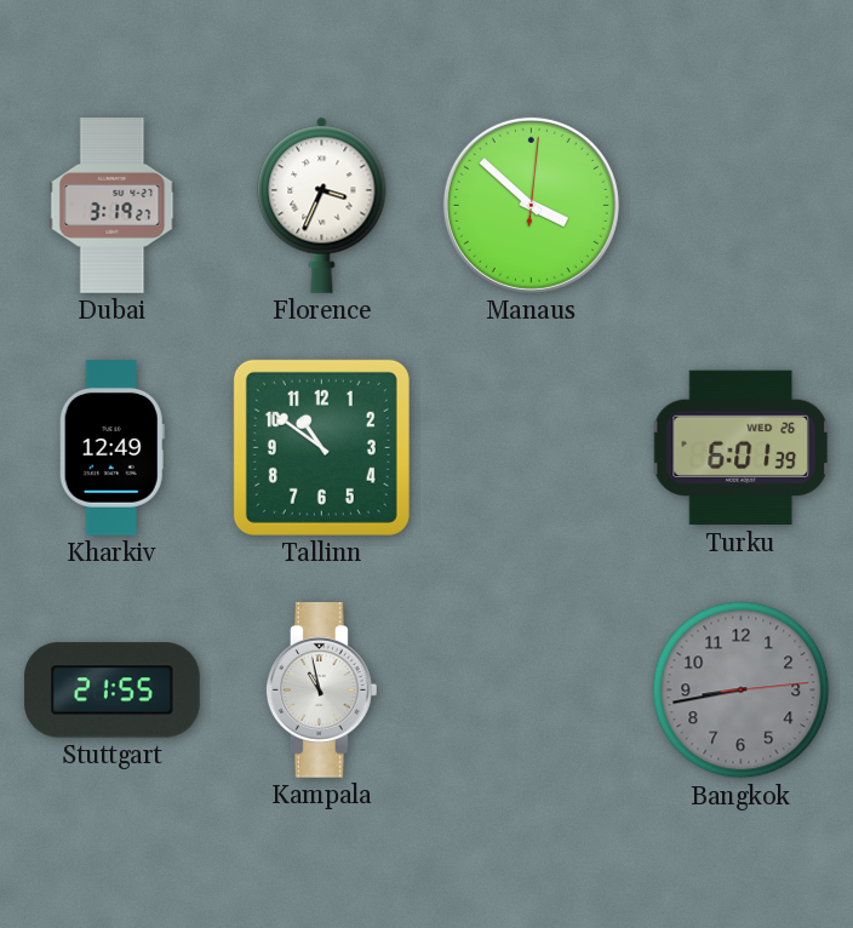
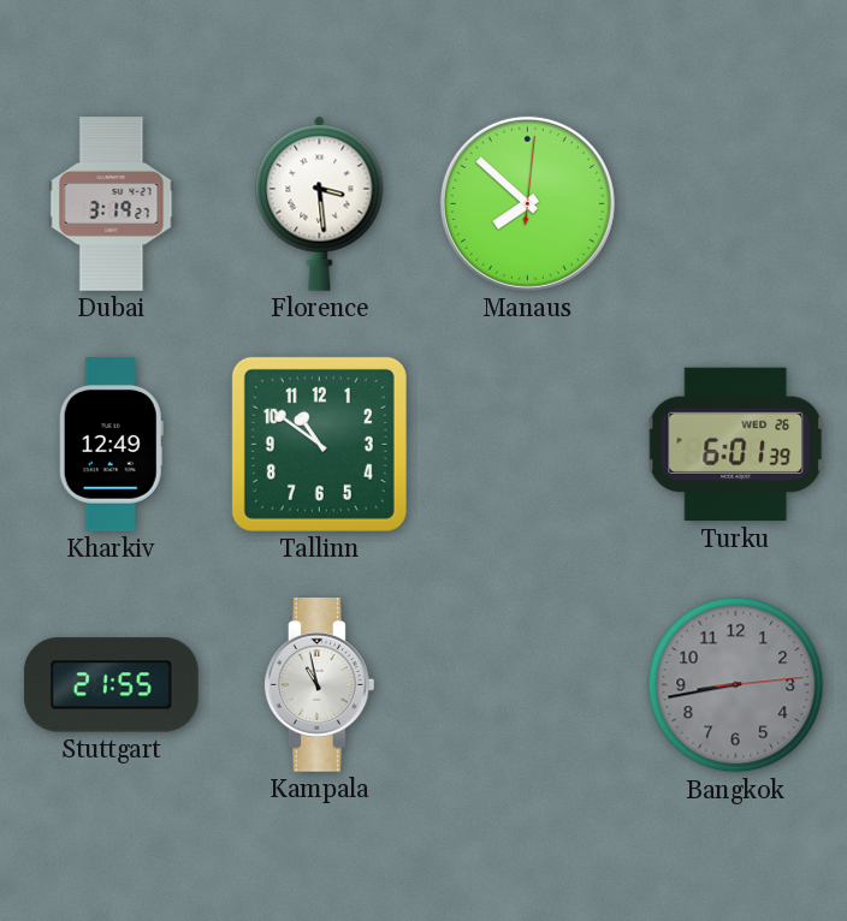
Florence: 3:34 -> 3:29 (320, 203)
Manaus: 3:52 -> 7:52 (527, 203)
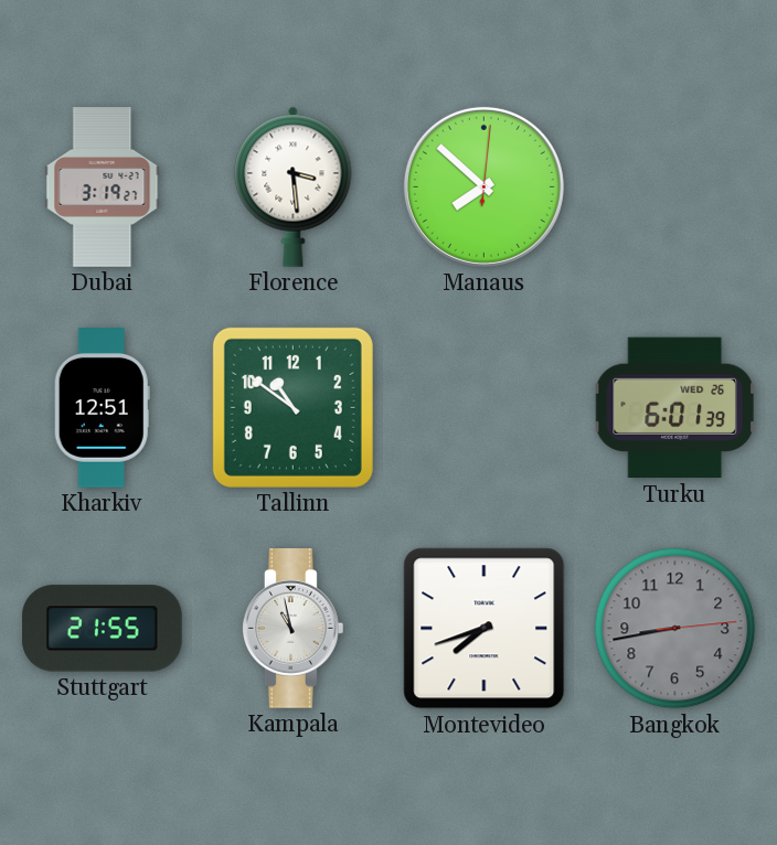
Kharkiv: 12:49 -> 12:51 (102, 408)
Montevideo: none -> 7:42 (485, 629)
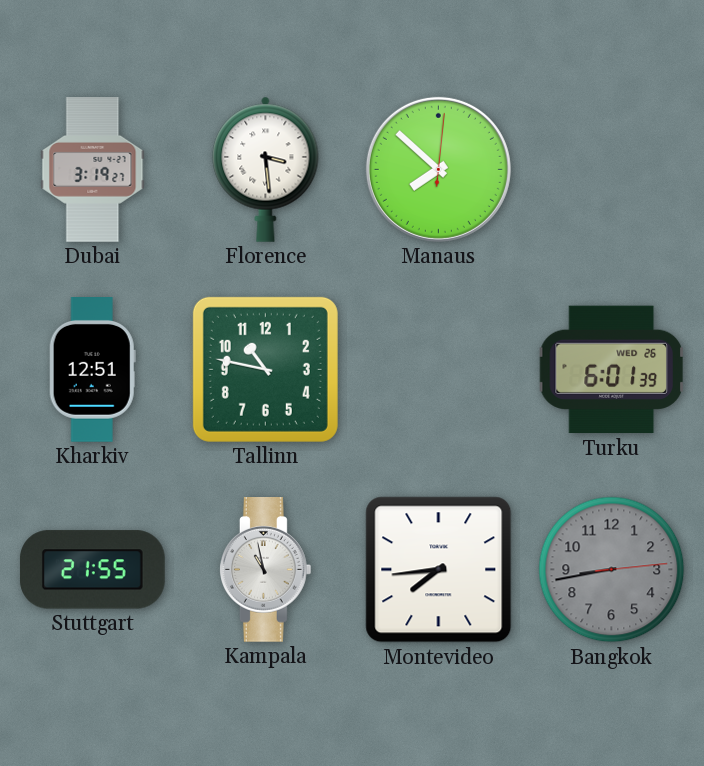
Tallinn: 10:51 -> 10:47 (265, 369)
Montevideo: 7:42 -> 7:44 (439, 570)
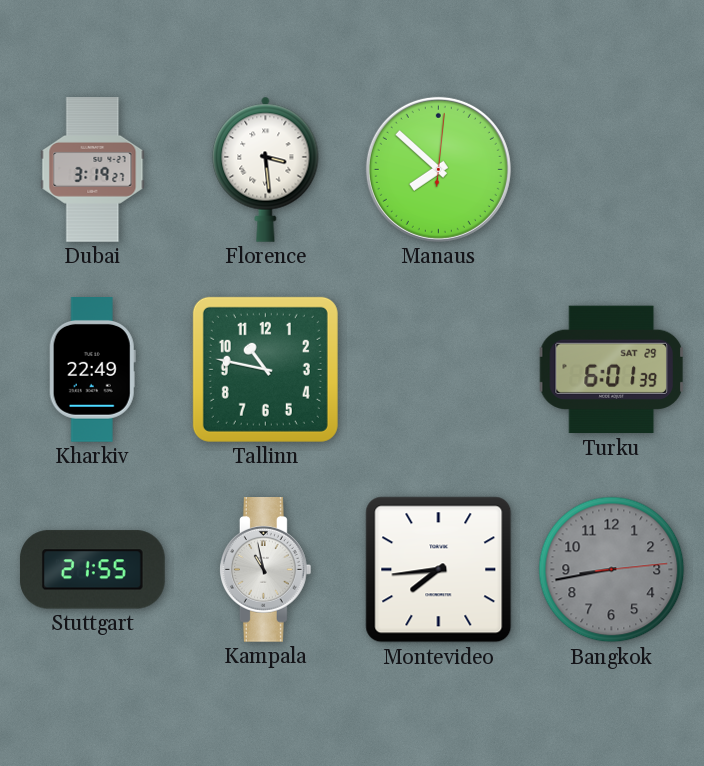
Kharkiv: 12:51 -> 22:49 (92, 370)
Turku date: WED 26 -> SAT 29 (611, 370)
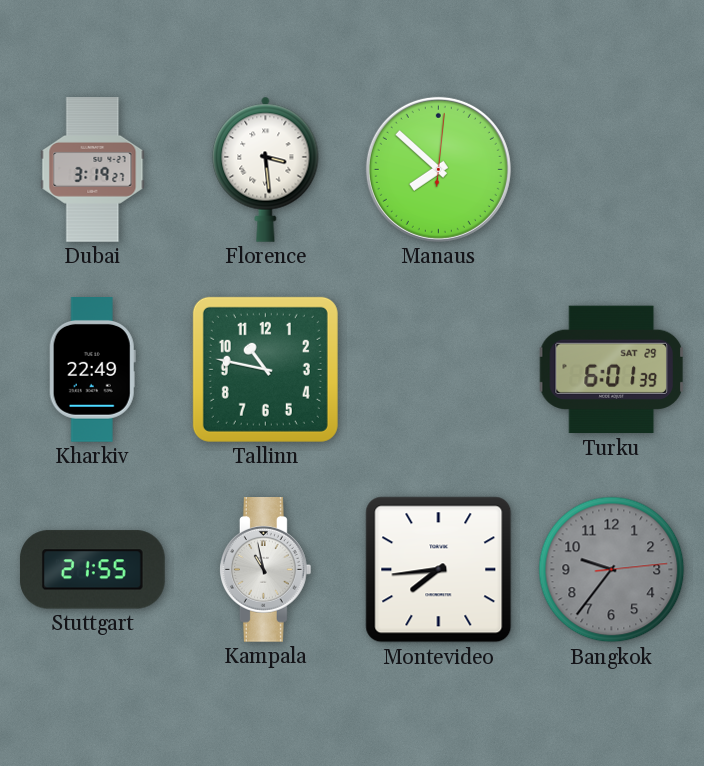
Bangkok: 8:43 -> 9:36 (612, 570)
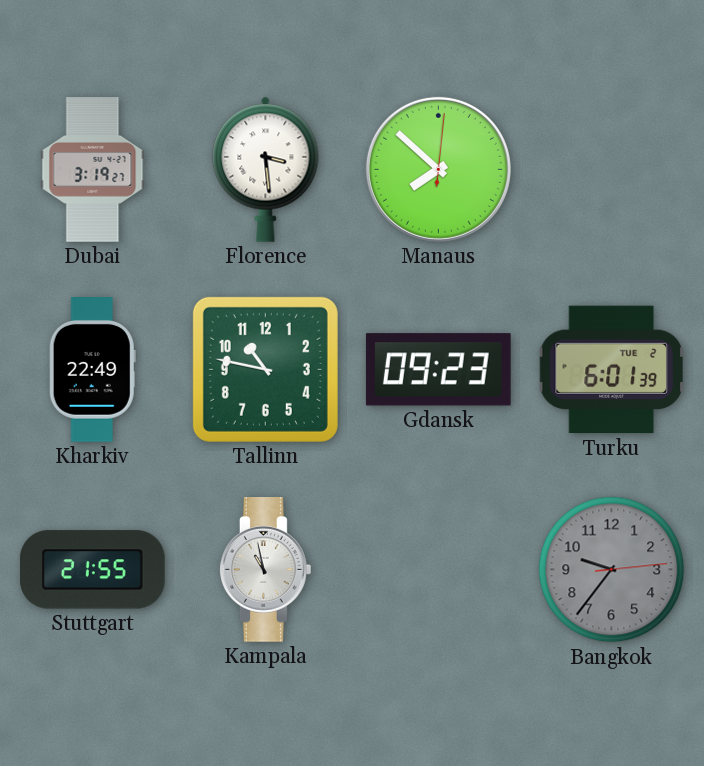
Gdansk: none -> 09:23 (438, 370)
Turku date: SAT 29 -> TUE 2 (611, 370)
Montevideo: 7:44 -> none (439, 570)
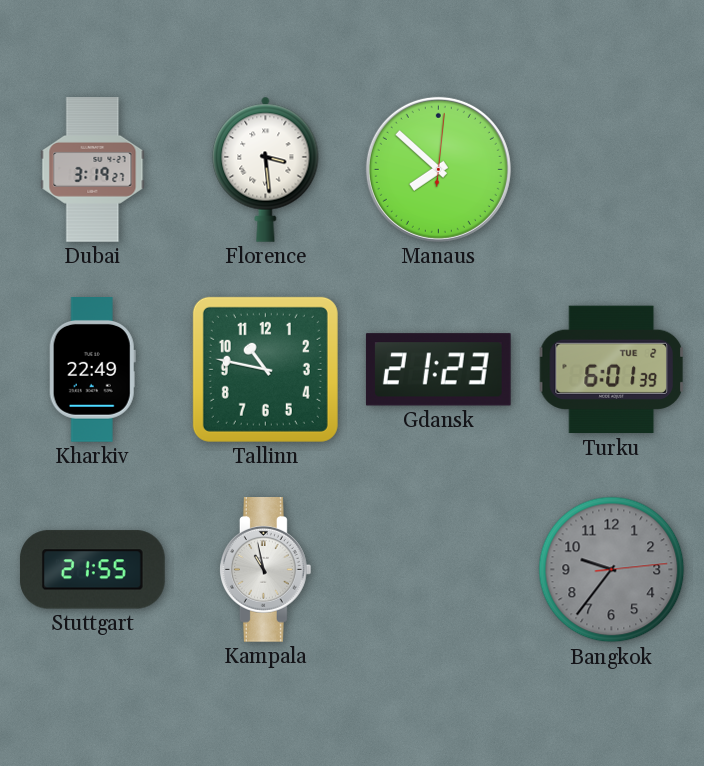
Gdansk: 09:23 -> 21:23 (438, 370)
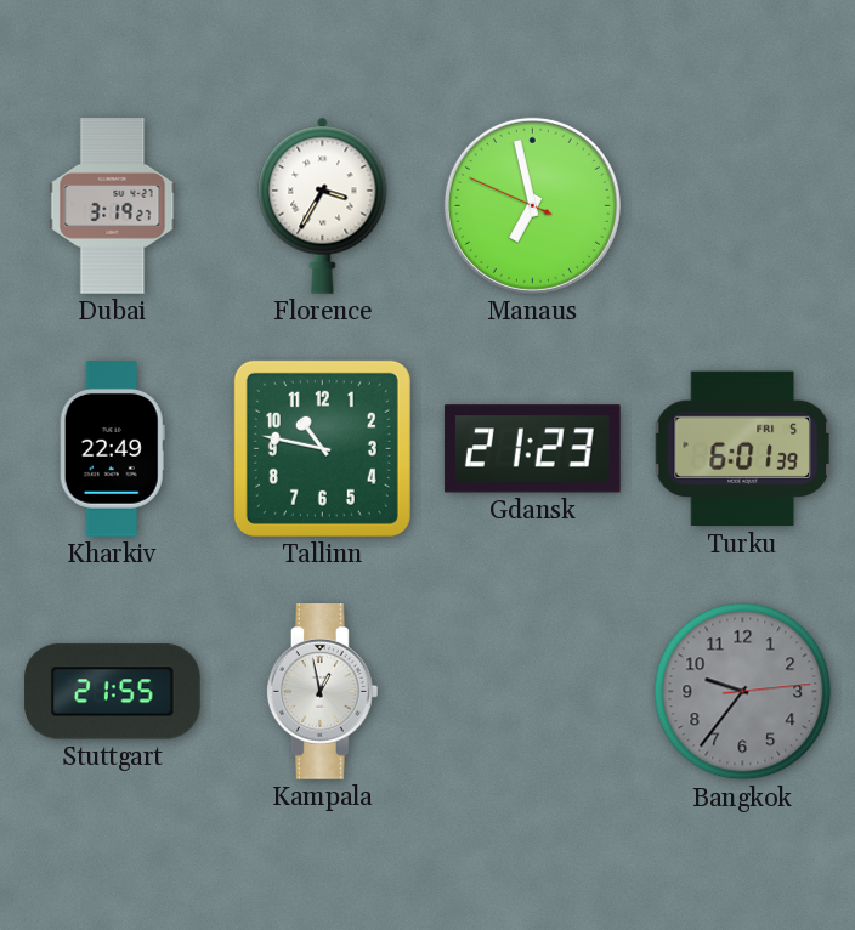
Florence: 3:29 -> 3:35 (323, 205)
Manaus: 7:52 -> 6:57 (532, 205)
Turku date: TUE 2 -> FRI 5 (742, 449)
Kampala: 10:58 -> 12:58 (322, 692)
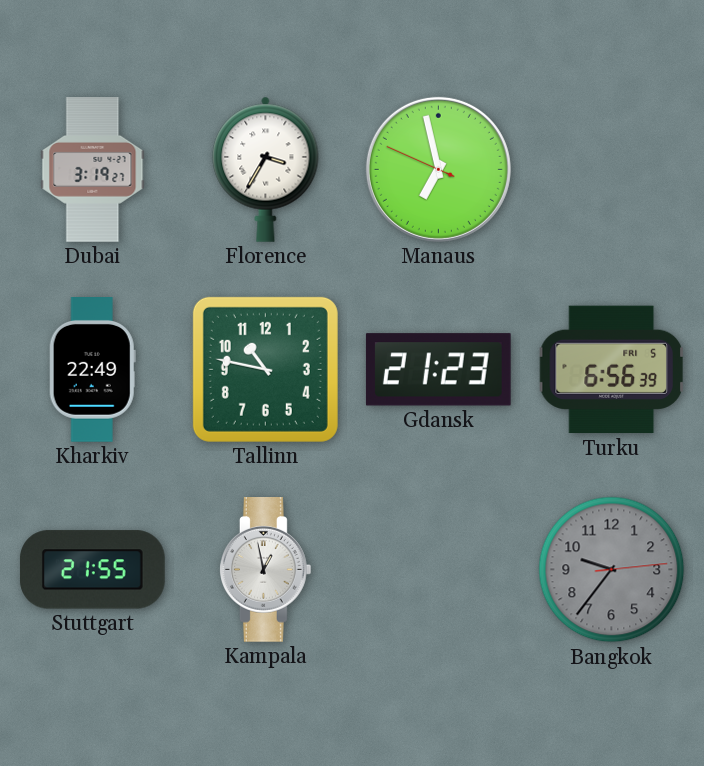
Turku: 6:01 -> 6:56 (611, 370)
